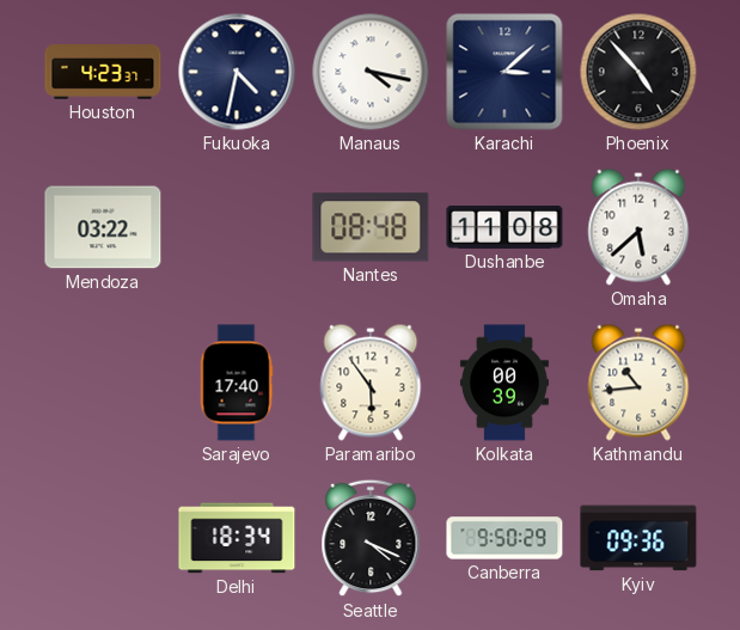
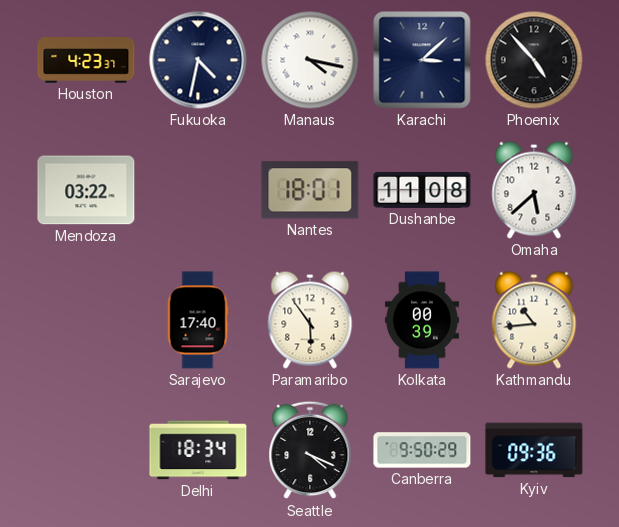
Nantes: 08:48 -> 18:01 (310, 190)
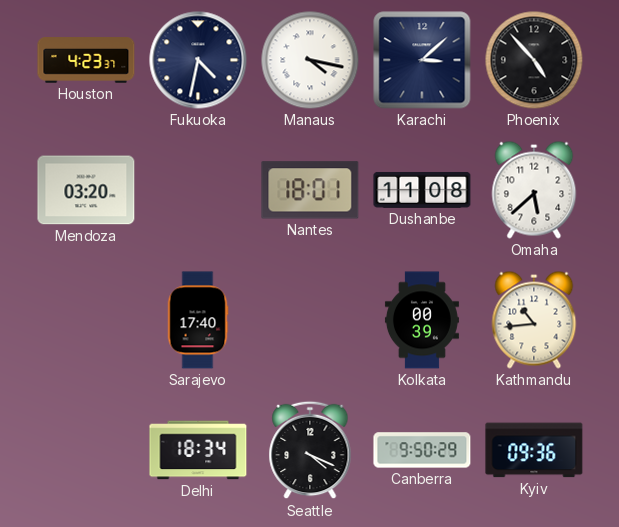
Mendoza: 03:22 -> 03:20 (86, 190)
Paramaribo: 5:54 -> none (310, 320)
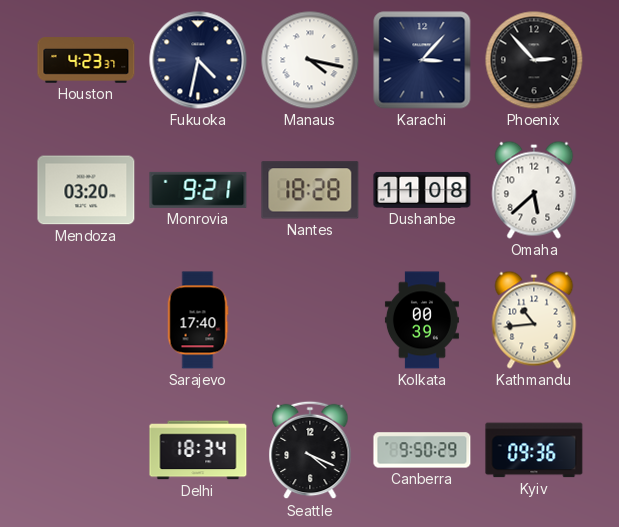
Karachi: 3:08 -> 3:07 (422, 60)
Phoenix: 4:53 -> 2:53 (534, 60)
Monrovia: none -> 9:21 (198, 190)
Nantes: 18:01 -> 18:28 (310, 190)
